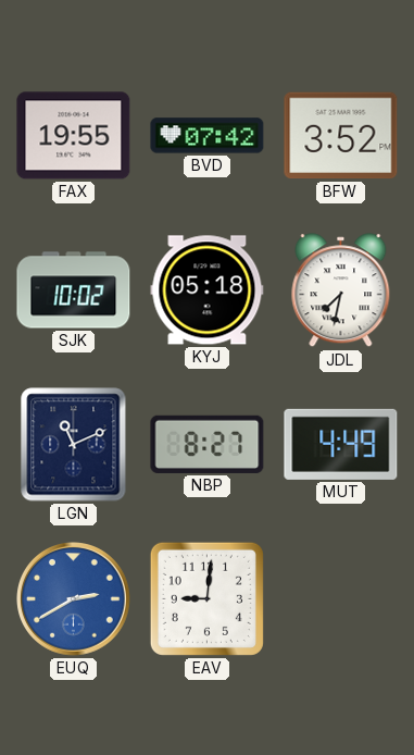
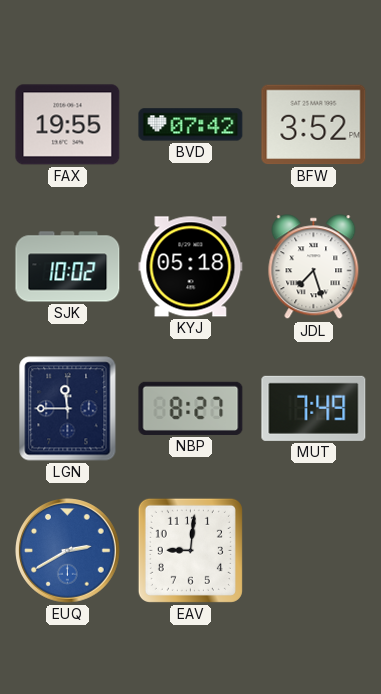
JDL: 7:32 -> 7:27 (314, 267)
LGN: 11:11 -> 11:45 (68, 409)
MUT: 4:49 -> 7:49 (314, 408)
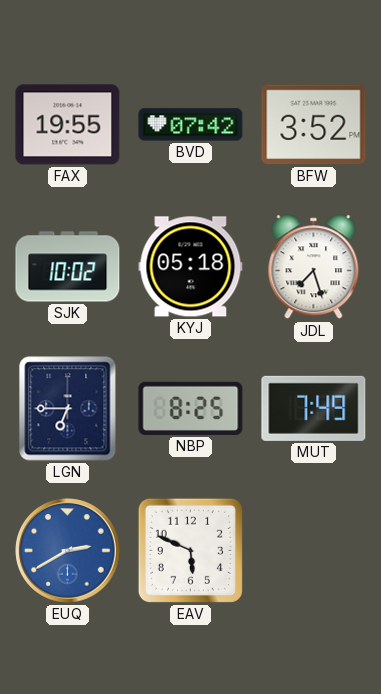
LGN: 11:45 -> 6:45 (68, 409)
NBP: 8:27 -> 8:25 (191, 408)
EAV: 9:01 -> 5:49 (190, 550)
